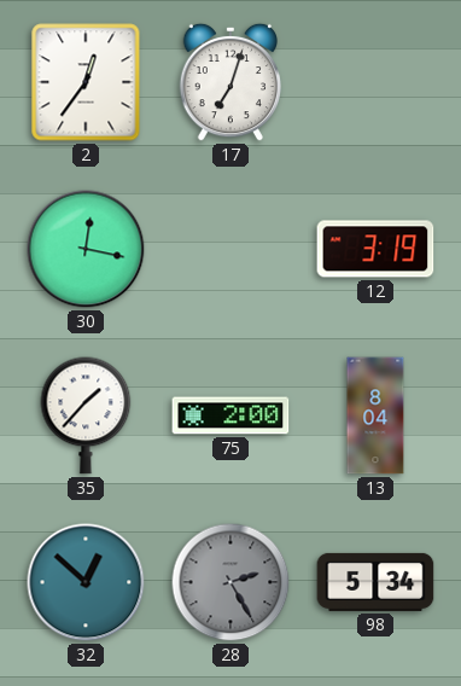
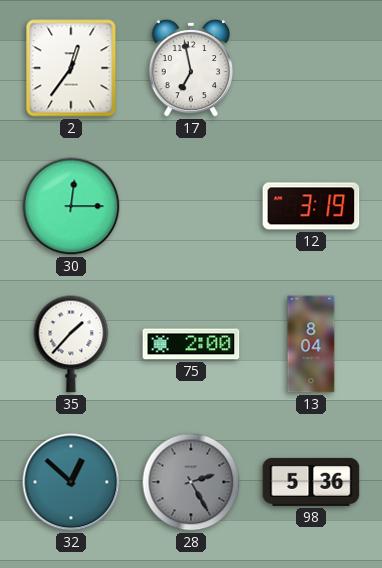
17: 7:03 -> 6:58 (191, 68)
30: 12:17 -> 12:15 (71, 206)
98: 5:34 -> 5:36 (311, 482)
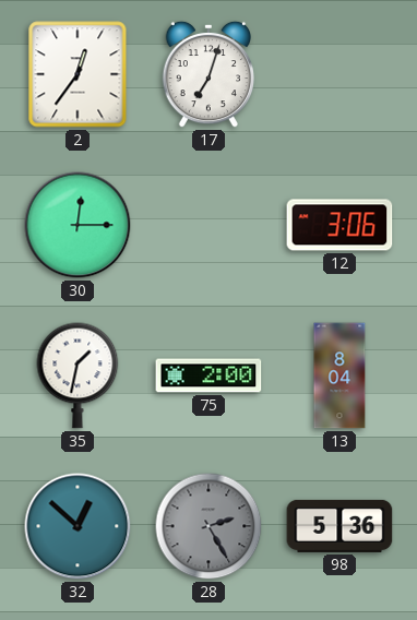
17: 6:58 -> 7:03 (208, 74)
12: 3:19 -> 3:06 (339, 225)
35: 1:37 -> 1:32 (78, 375)
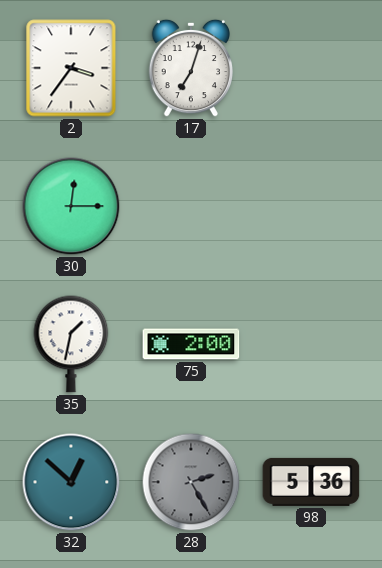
2: 12:36 -> 3:36 (71, 68)
12: 3:06 -> none (339, 225)
13: 8:04 -> none (339, 375)
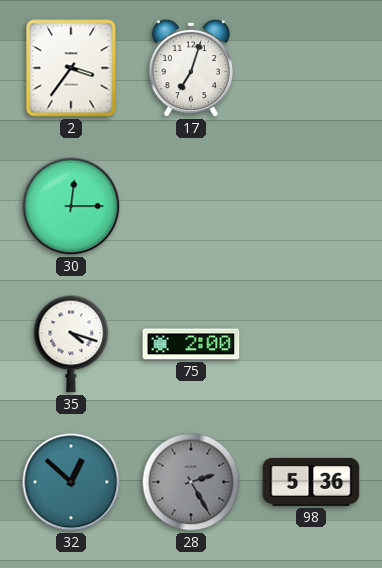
35: 1:32 -> 4:18 (71, 344)
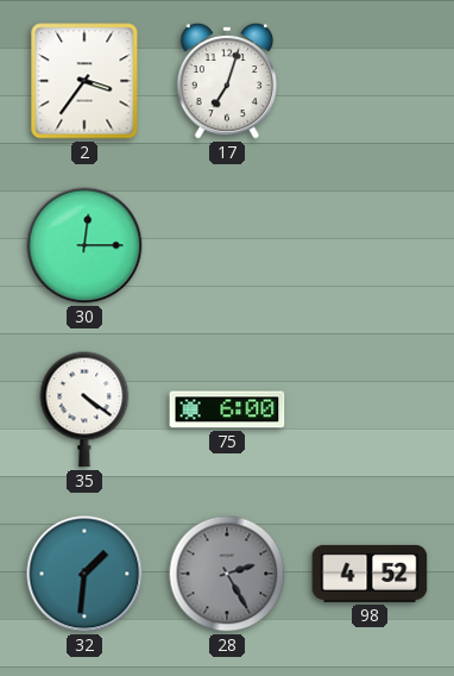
35: 4:18 -> 4:21 (84, 409)
75: 2:00 -> 6:00 (227, 409)
32: 12:52 -> 1:31 (84, 574)
98: 5:36 -> 4:52 (370, 574)
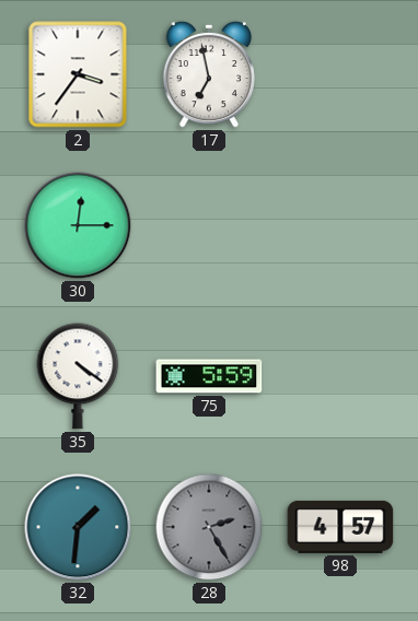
17: 7:03 -> 6:58 (209, 74)
75: 6:00 -> 5:59 (209, 376)
98: 4:52 -> 4:57 (340, 527)
